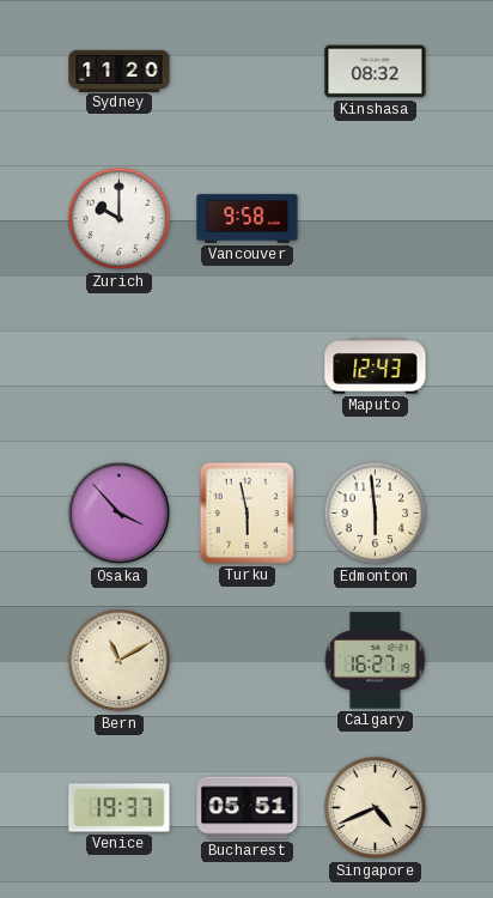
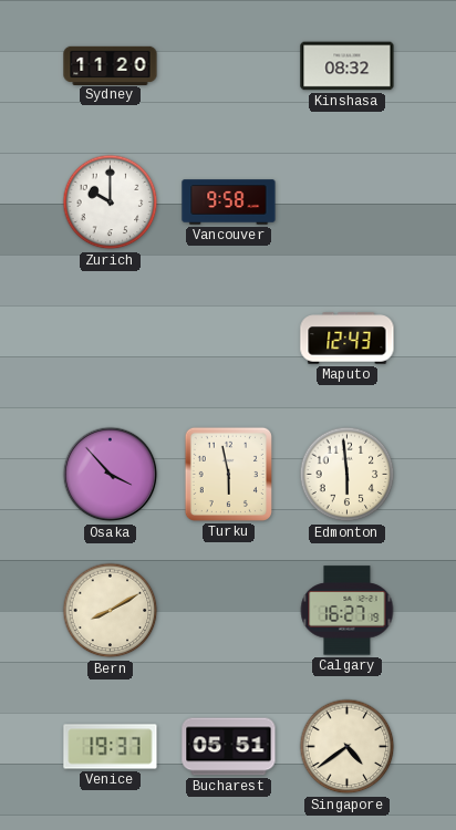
Bern: 11:10 -> 8:10 (111, 611)
Singapore: 4:41 -> 4:39 (348, 747)
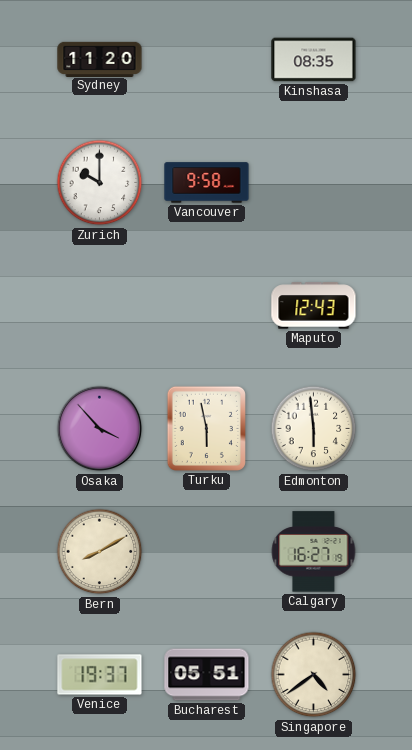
Kinshasa: 08:32 -> 08:35 (314, 60)
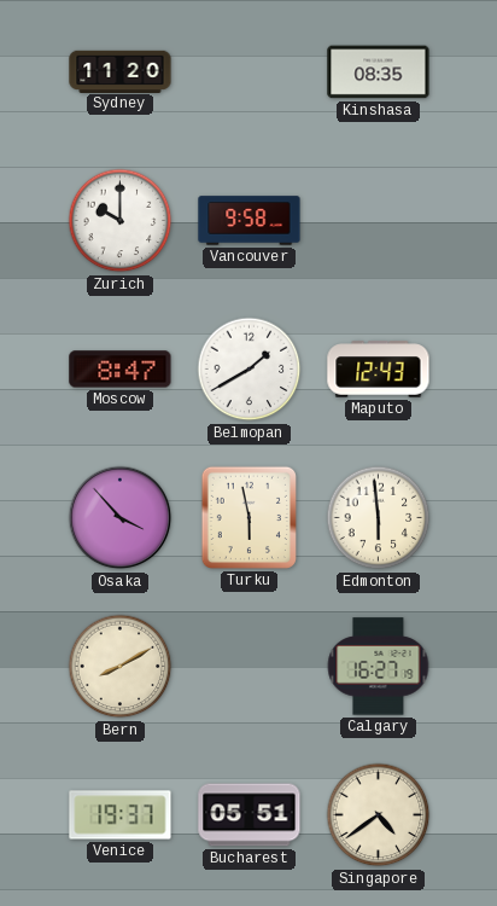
Moscow: none -> 8:47 (121, 370)
Belmopan: none -> 1:40 (250, 370)
